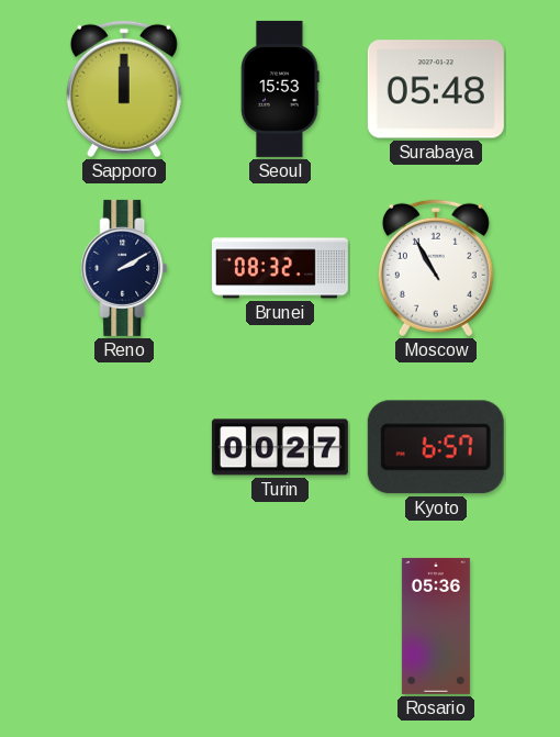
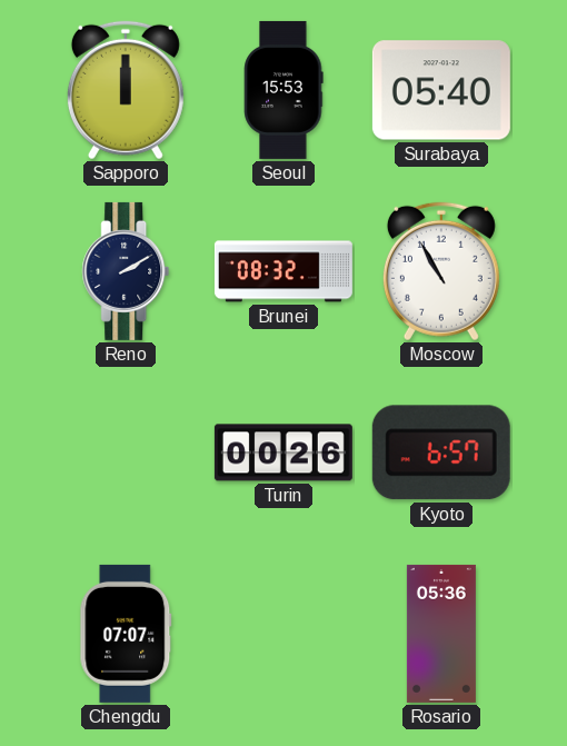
Surabaya: 05:48 -> 05:40 (441, 90)
Turin: 00:27 -> 00:26 (283, 452)
Chengdu: none -> 07:07 (126, 634)
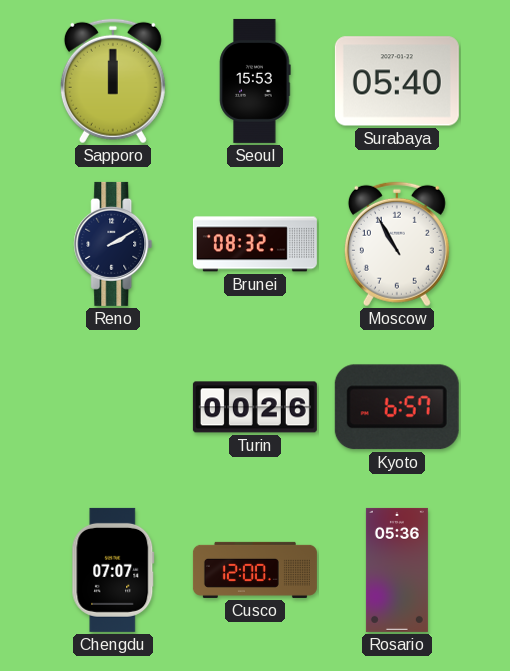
Cusco: none -> 12:00 (255, 570)
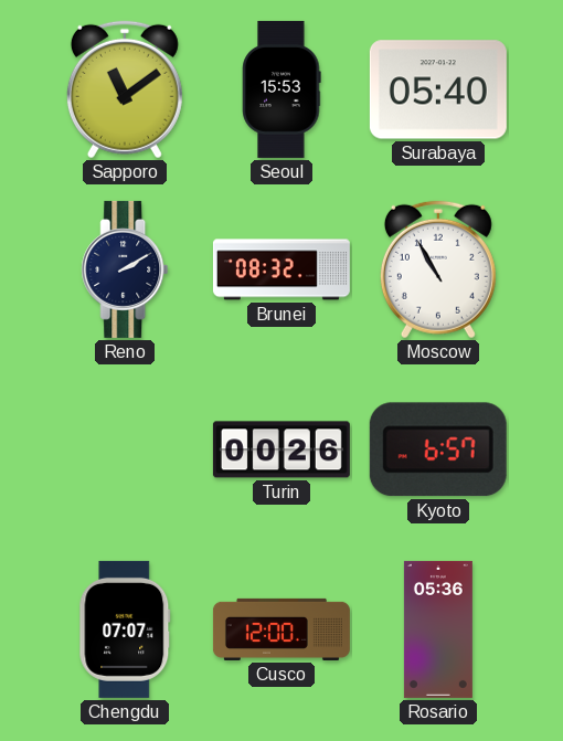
Sapporo: 12:00 -> 11:09 (125, 89)
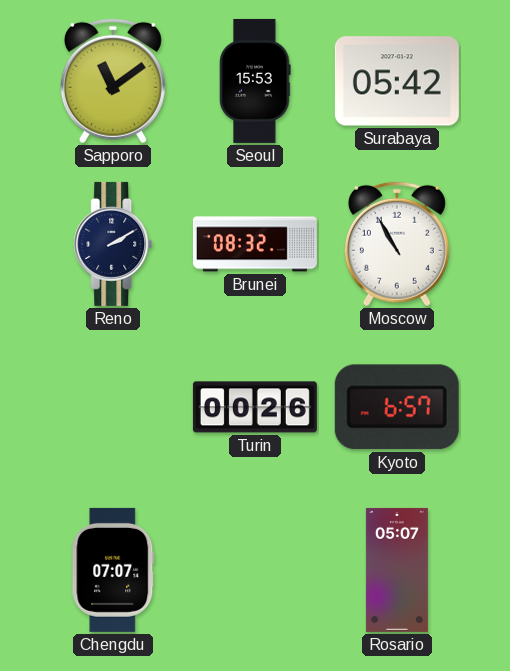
Surabaya: 05:40 -> 05:42 (397, 81)
Cusco: 12:00 -> none (281, 629)
Rosario: 05:36 -> 05:07 (397, 570)
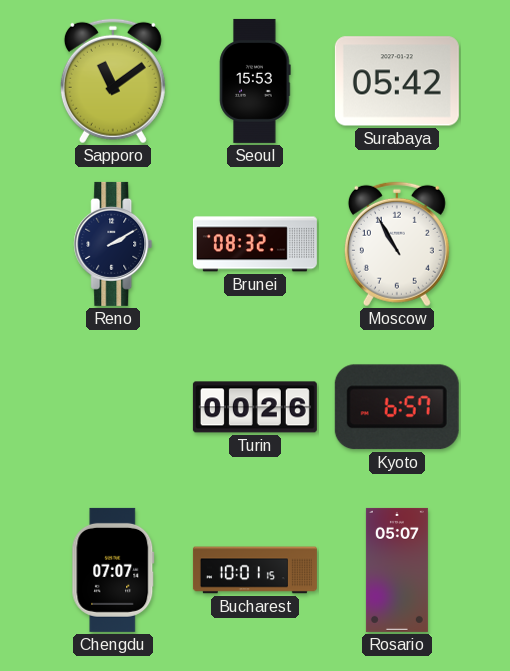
Bucharest: none -> 10:01 (255, 570)
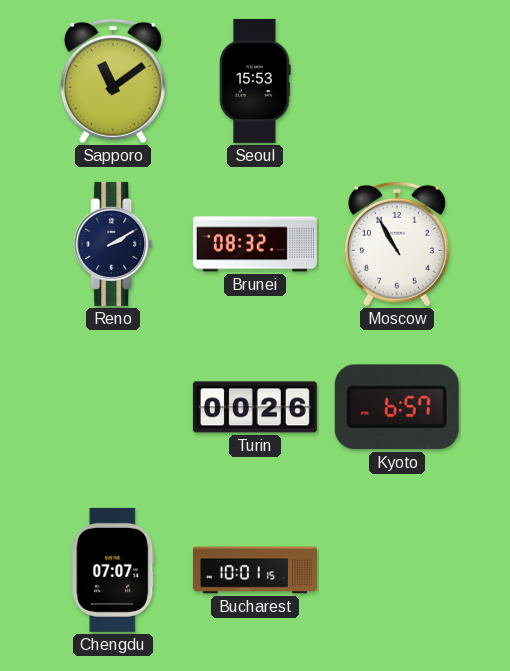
Surabaya: 05:42 -> none (397, 81)
Rosario: 05:07 -> none (397, 570)
